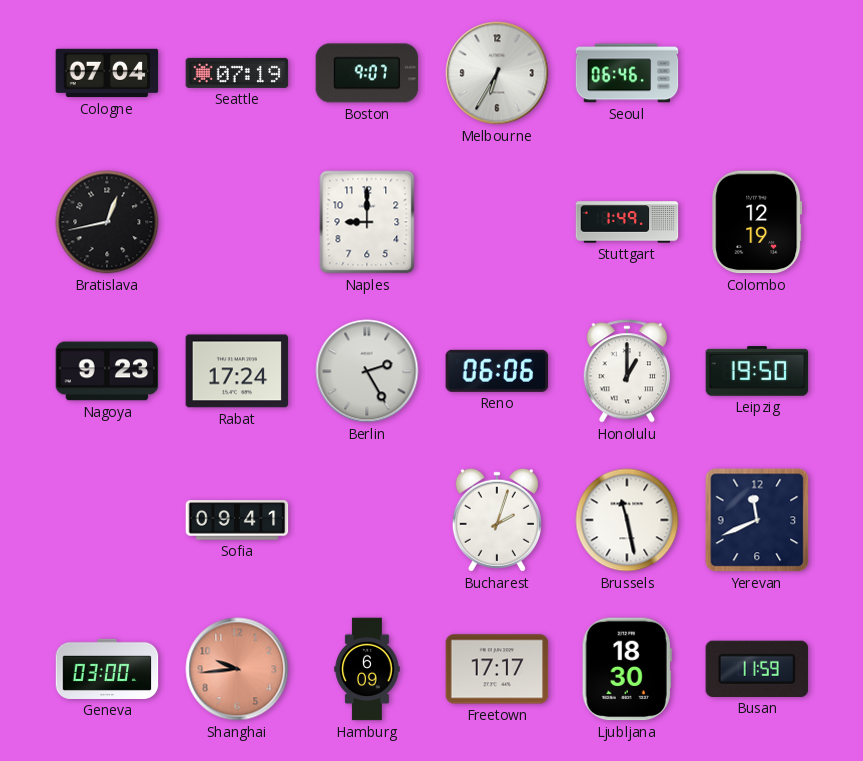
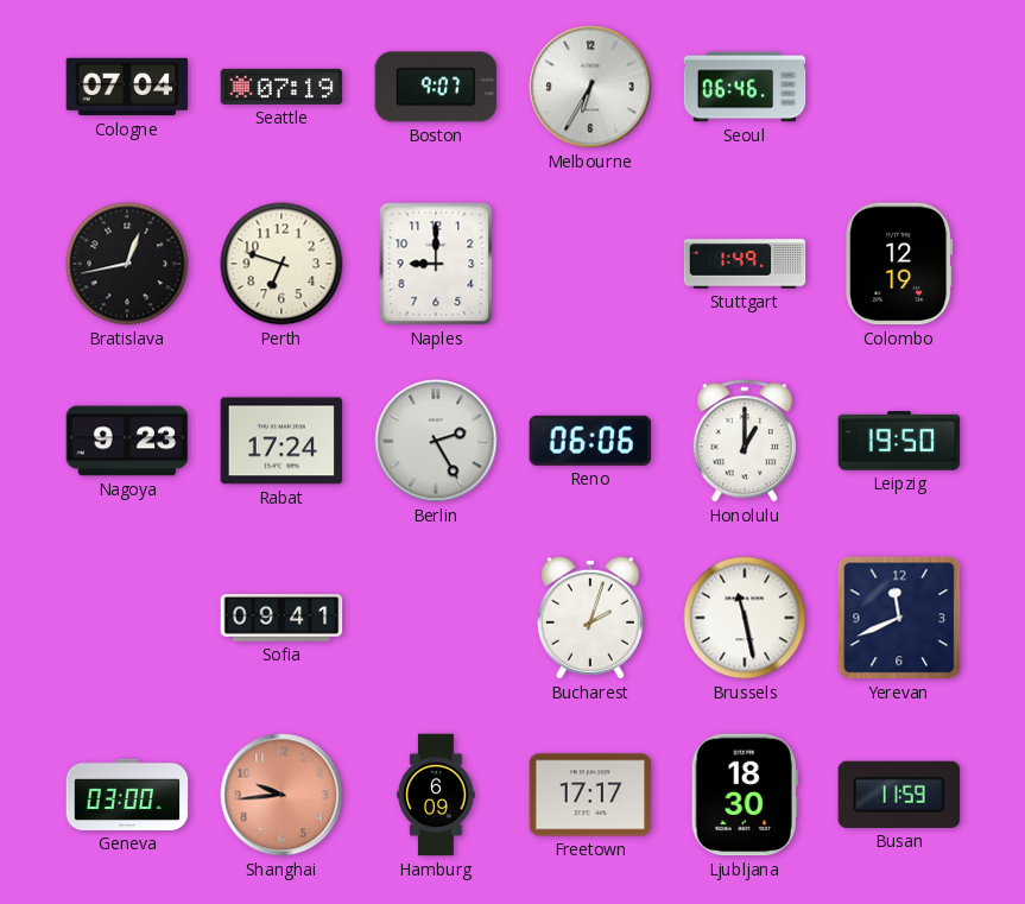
Perth: none -> 6:48 (281, 264)
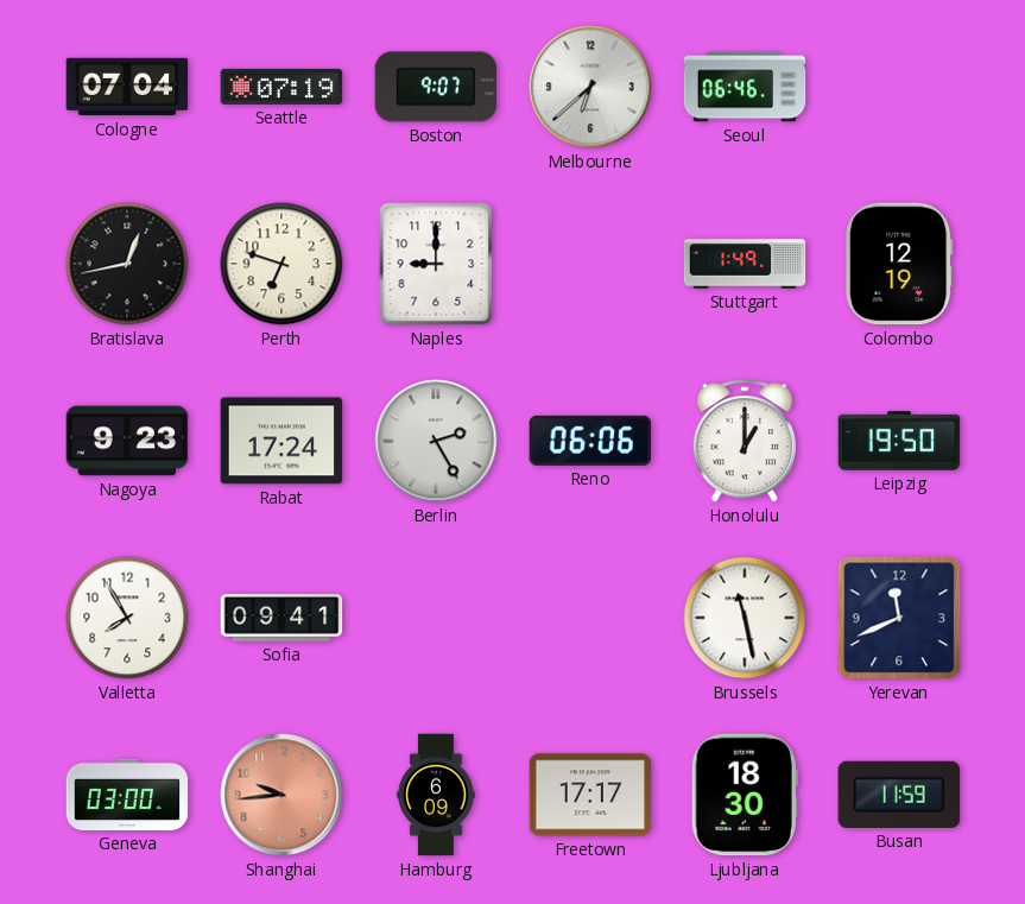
Melbourne: 6:35 -> 6:38 (590, 87)
Valletta: none -> 7:55 (127, 618)
Bucharest: 2:03 -> none (590, 618)
